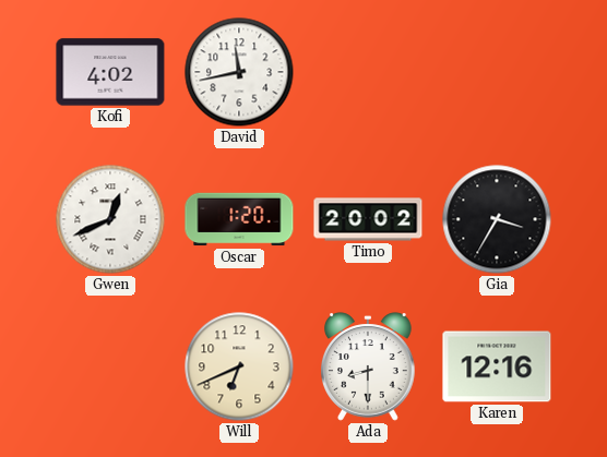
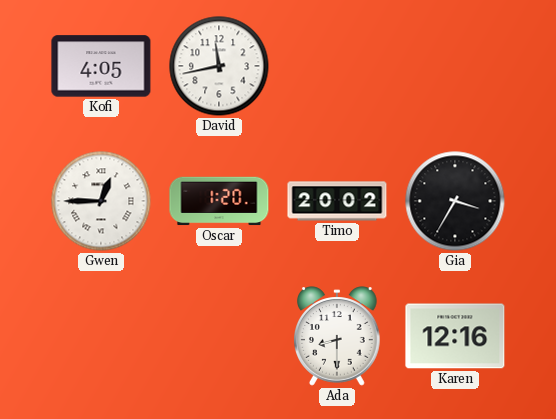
Kofi: 4:02 -> 4:05 (101, 66)
Gwen: 12:41 -> 12:45 (101, 201)
Will: 6:41 -> none (239, 366)
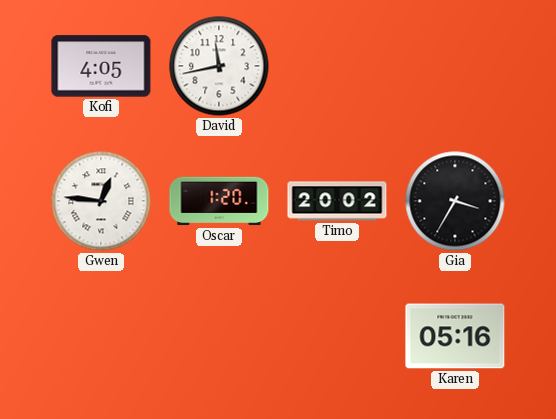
Gwen: 12:45 -> 12:46 (101, 201)
Ada: 8:30 -> none (338, 336)
Karen: 12:16 -> 05:16 (455, 336)
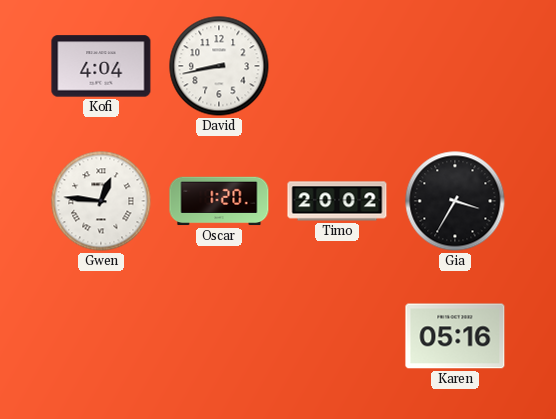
Kofi: 4:05 -> 4:04 (101, 66)
David: 11:43 -> 8:43 (219, 66)
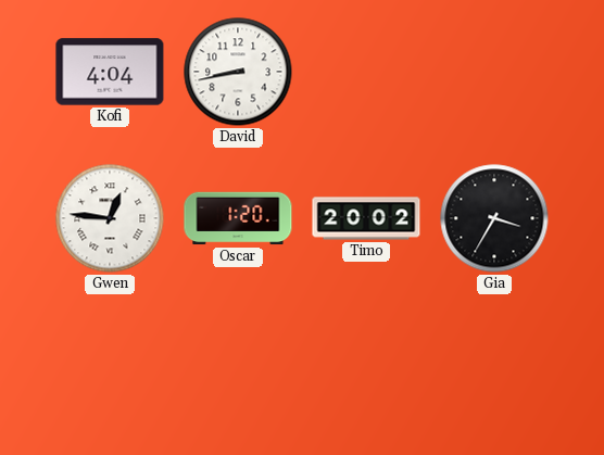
Karen: 05:16 -> none (455, 336)
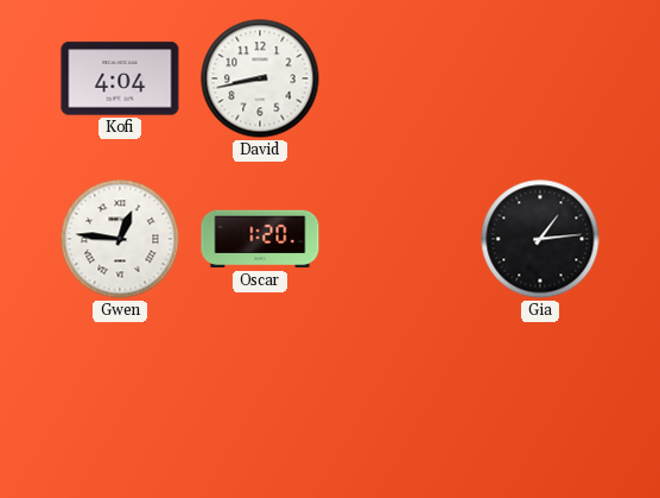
Timo: 20:02 -> none (366, 218)
Gia: 3:35 -> 1:14 (540, 239)
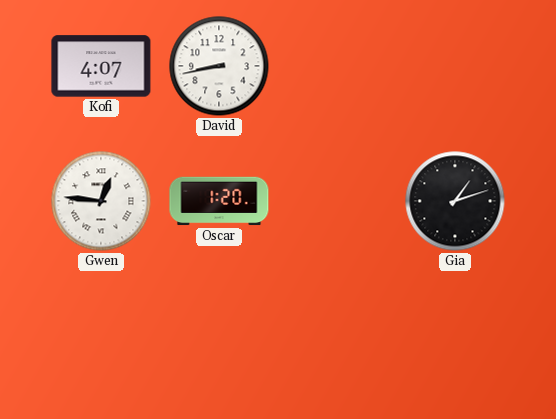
Kofi: 4:04 -> 4:07 (101, 66)
Gia: 1:14 -> 1:12 (455, 201)
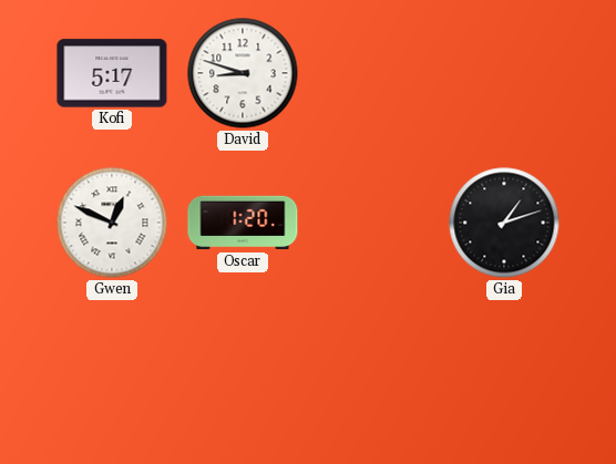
Kofi: 4:07 -> 5:17 (112, 73)
David: 8:43 -> 8:48 (243, 73)
Gwen: 12:46 -> 12:49 (112, 223)
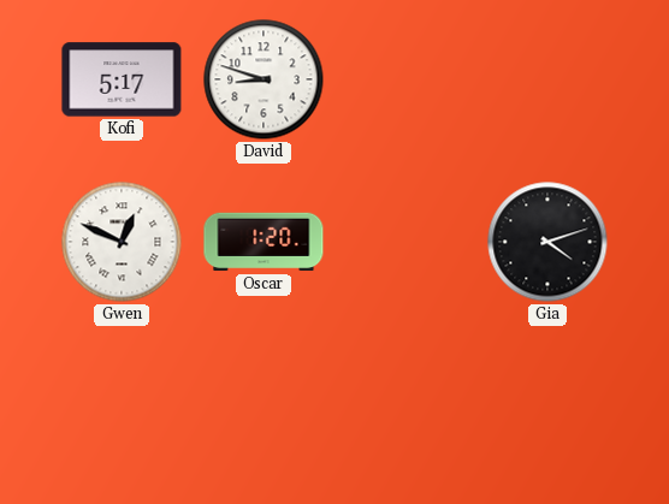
Gia: 1:12 -> 4:12 (547, 242)
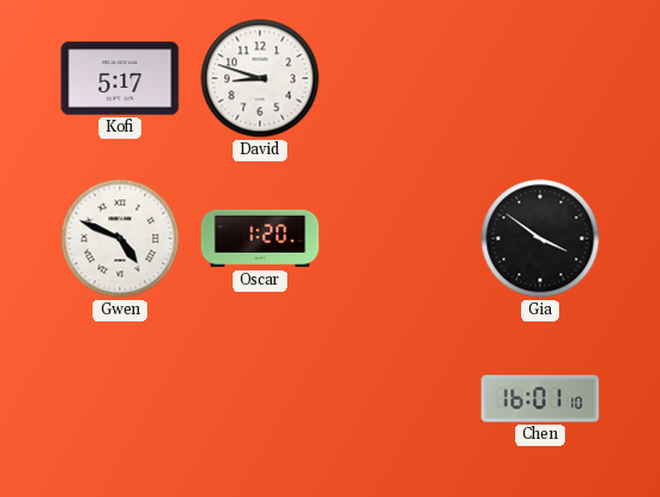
Gwen: 12:49 -> 4:49 (120, 238)
Gia: 4:12 -> 3:51 (540, 238)
Chen: none -> 16:01 (540, 399)
